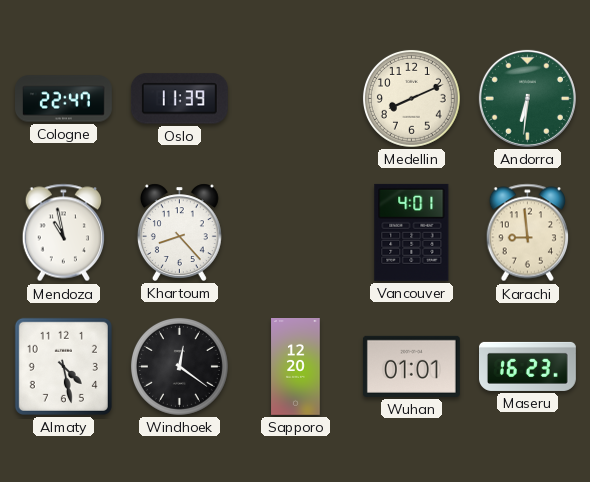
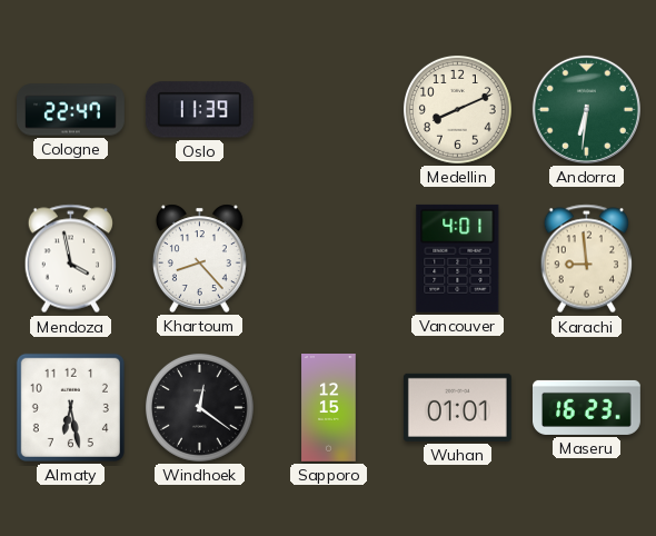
Mendoza: 10:58 -> 3:58 (70, 259)
Almaty: 4:28 -> 6:28 (70, 407)
Sapporo: 12:20 -> 12:15 (329, 408)
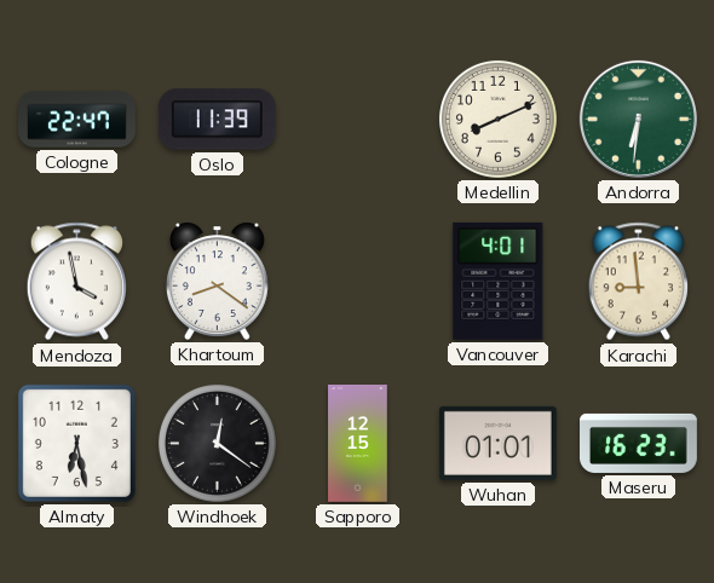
Khartoum: 8:23 -> 8:21 (217, 281)
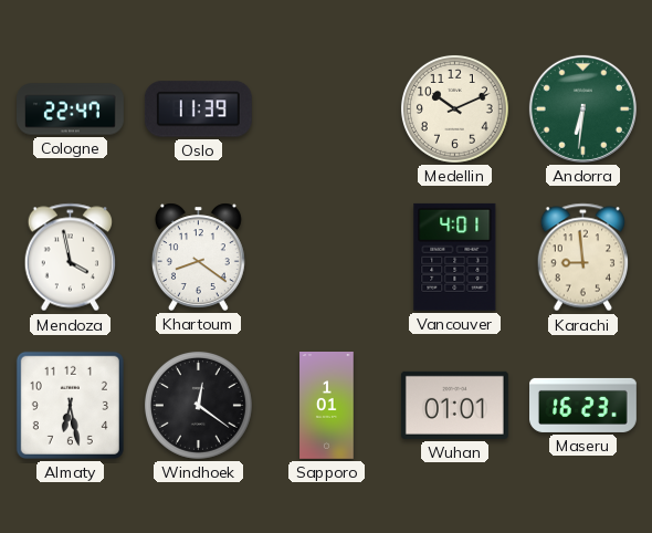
Medellin: 8:11 -> 10:11 (454, 108)
Sapporo: 12:15 -> 1:01 (327, 406)
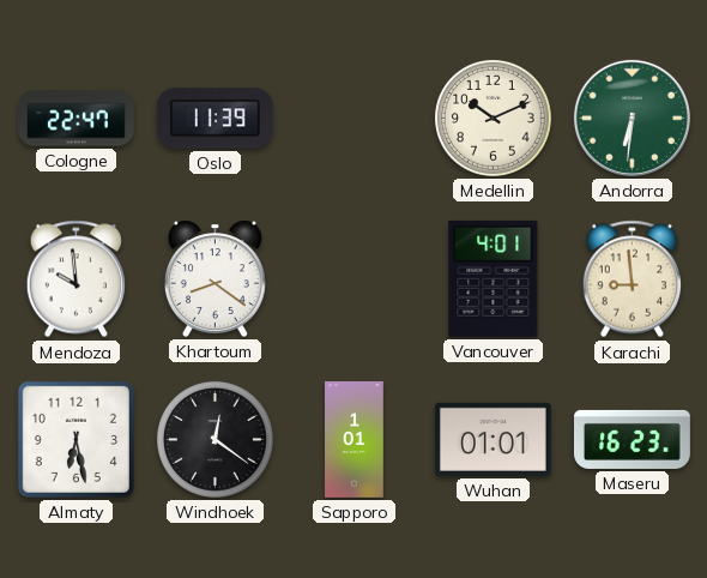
Mendoza: 3:58 -> 9:59 (75, 279)
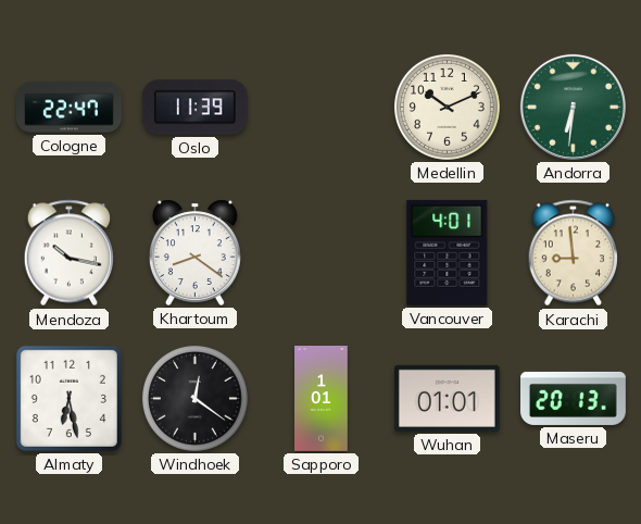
Mendoza: 9:59 -> 10:17 (68, 253)
Maseru: 16:23 -> 20:13 (574, 398)
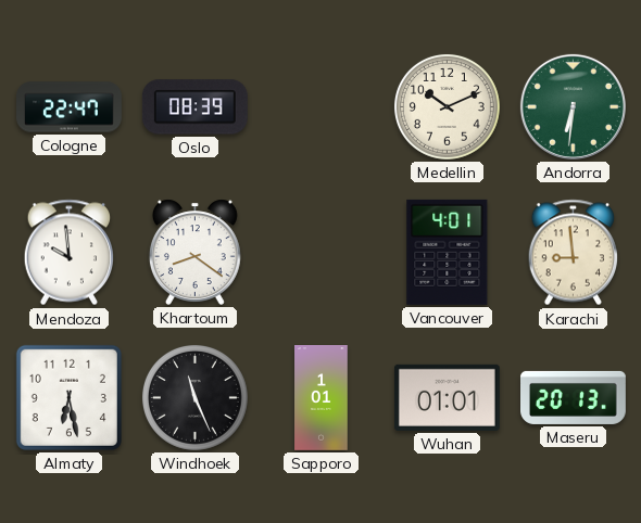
Oslo: 11:39 -> 08:39 (194, 107)
Mendoza: 10:17 -> 9:59 (68, 253)
Windhoek: 12:21 -> 11:26 (194, 397)
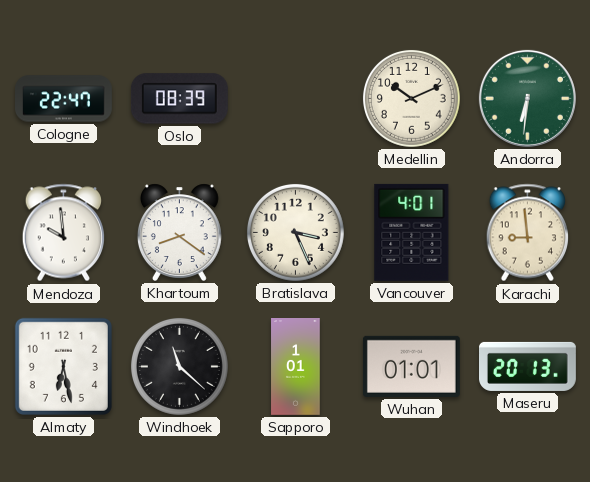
Bratislava: none -> 3:26 (295, 232)
Windhoek: 11:26 -> 11:22 (179, 366)
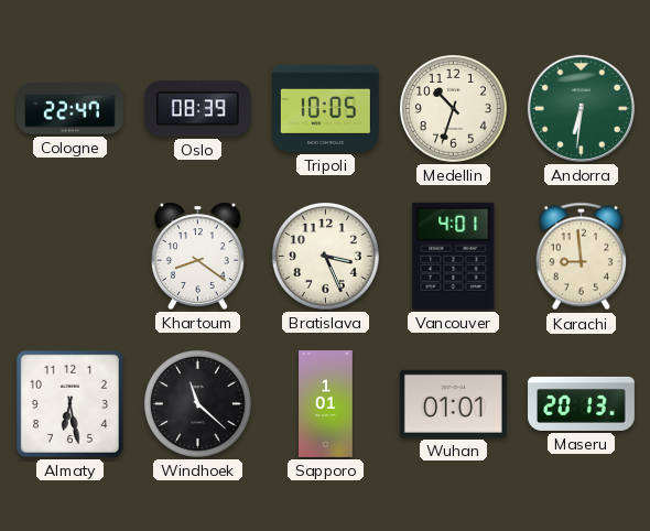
Tripoli: none -> 10:05 (325, 108)
Medellin: 10:11 -> 10:33 (453, 108)
Mendoza: 9:59 -> none (63, 233)
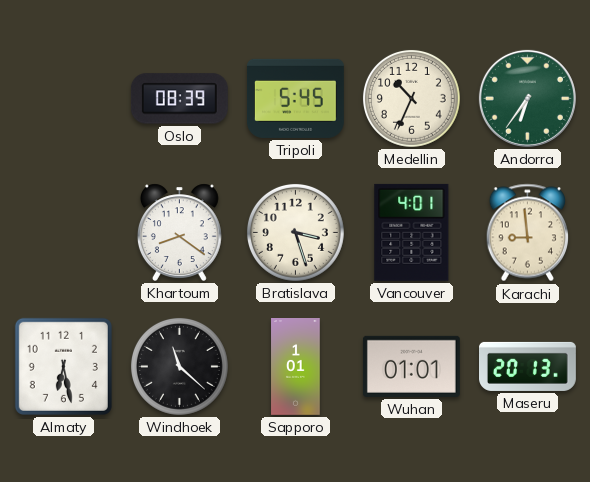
Cologne: 22:47 -> none (71, 109)
Tripoli: 10:05 -> 5:45 (295, 98)
Medellin: 10:33 -> 10:34 (411, 98)
Andorra: 6:31 -> 6:36 (527, 98)
Bratislava: 3:26 -> 3:27 (295, 232)
